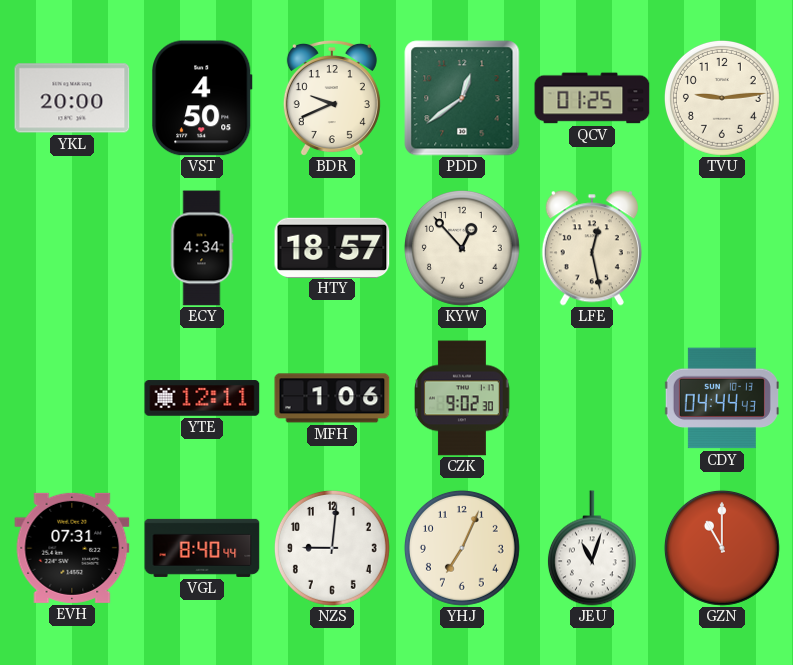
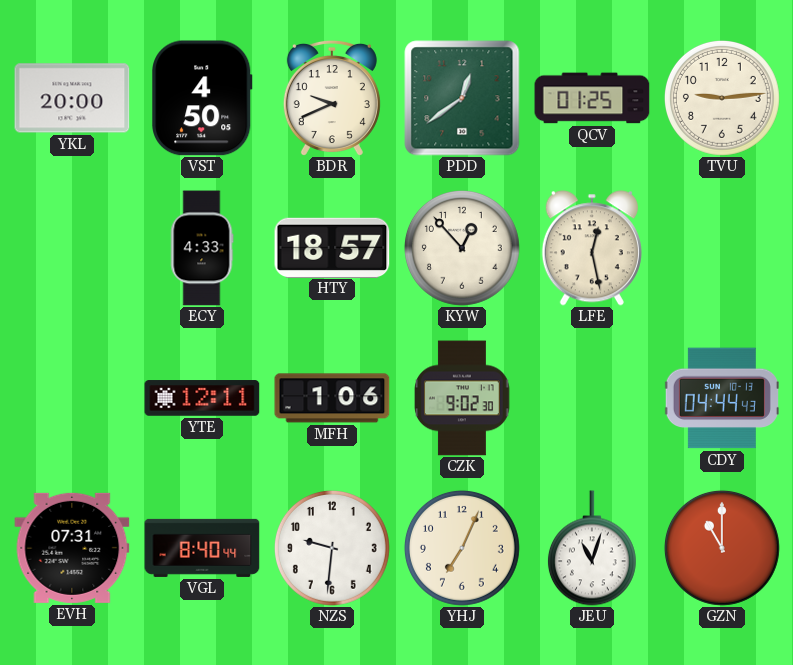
ECY: 4:34 -> 4:33 (202, 248)
NZS: 9:01 -> 9:31 (332, 548)
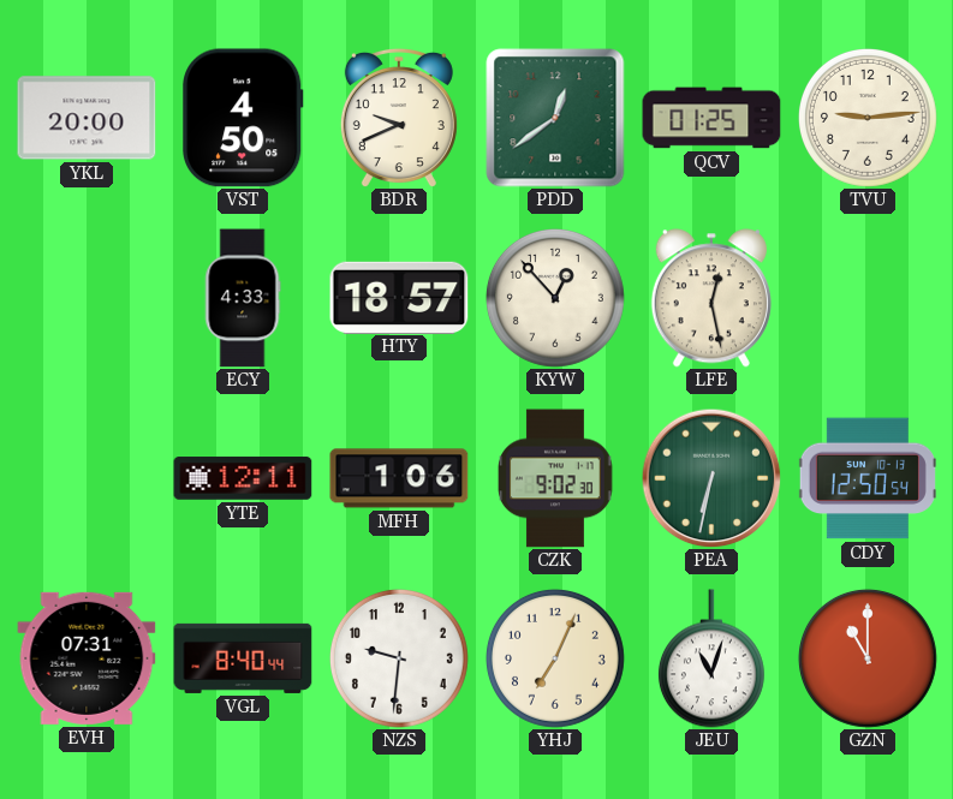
PEA: none -> 6:32 (711, 478)
CDY: 04:44 -> 12:50 (868, 478)
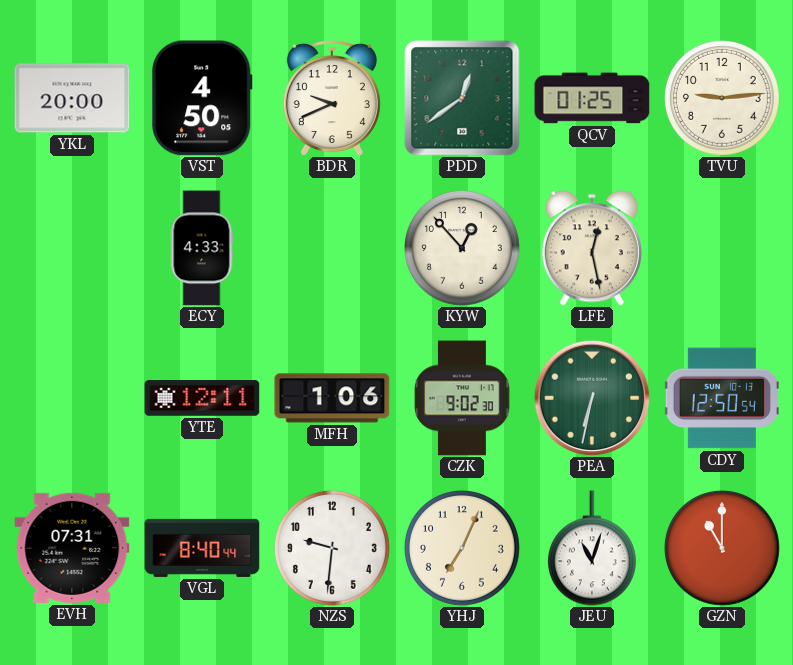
HTY: 18:57 -> none (399, 297)
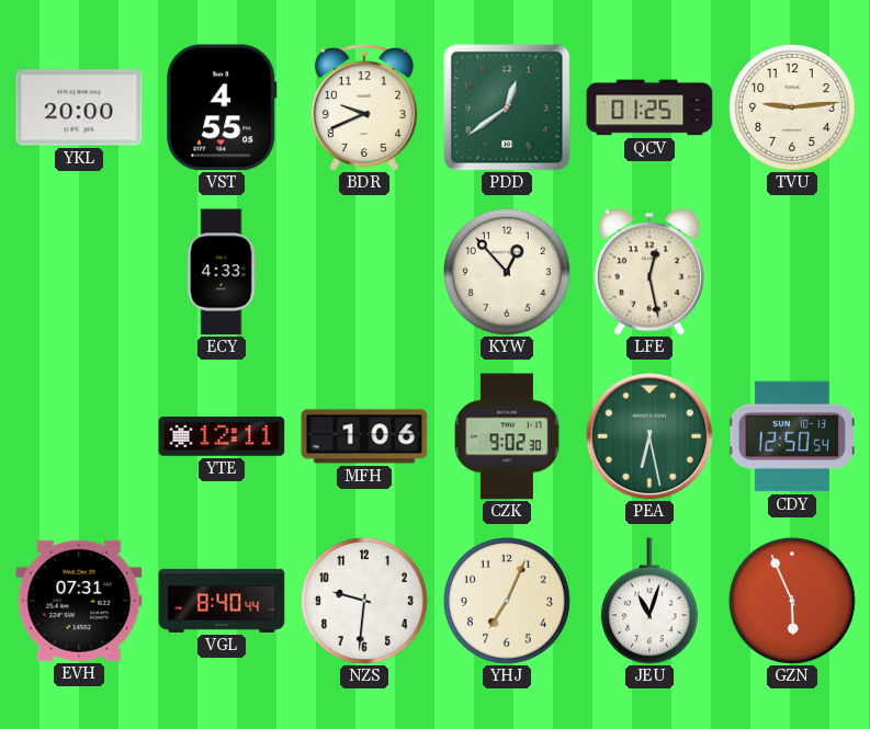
VST: 4:50 -> 4:55 (222, 107)
PEA: 6:32 -> 6:28 (649, 436)
GZN: 11:00 -> 5:56 (792, 601)
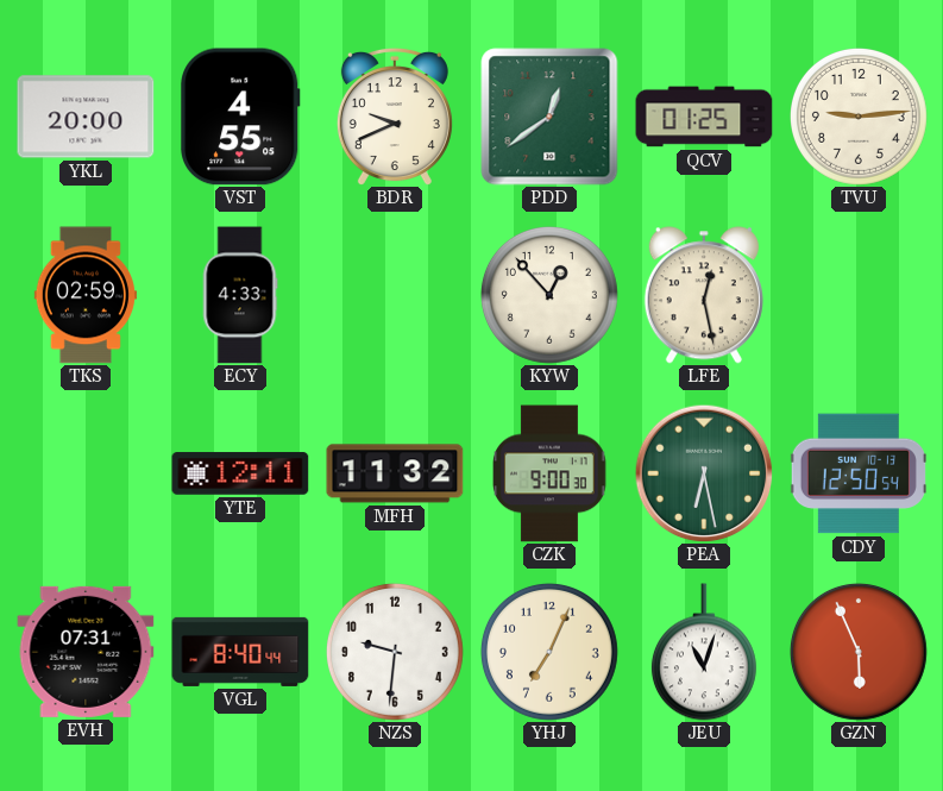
TKS: none -> 02:59 (86, 295)
MFH: 1:06 -> 11:32 (395, 473)
CZK: 9:02 -> 9:00 (549, 473)
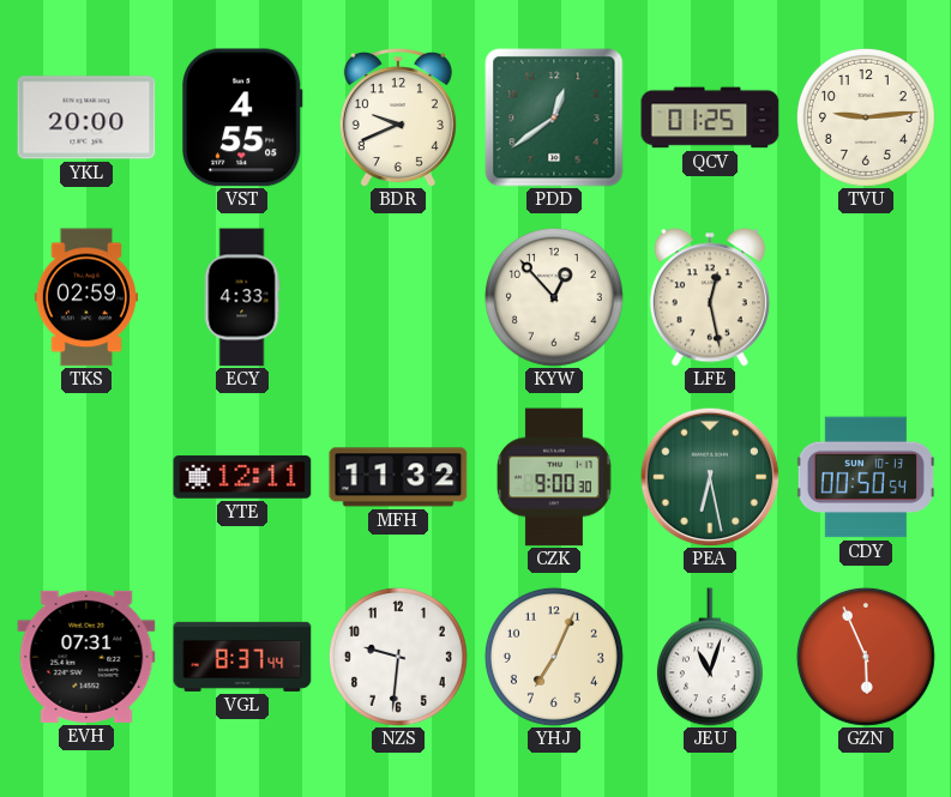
CDY: 12:50 -> 00:50 (866, 477)
VGL: 8:40 -> 8:37 (242, 657)
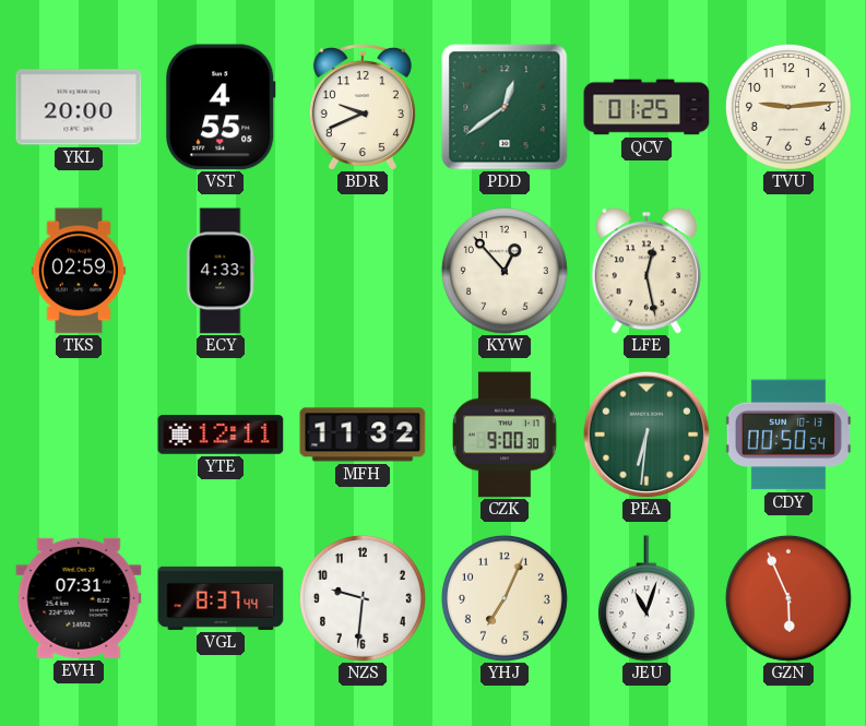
PEA: 6:28 -> 6:31 (646, 435)
